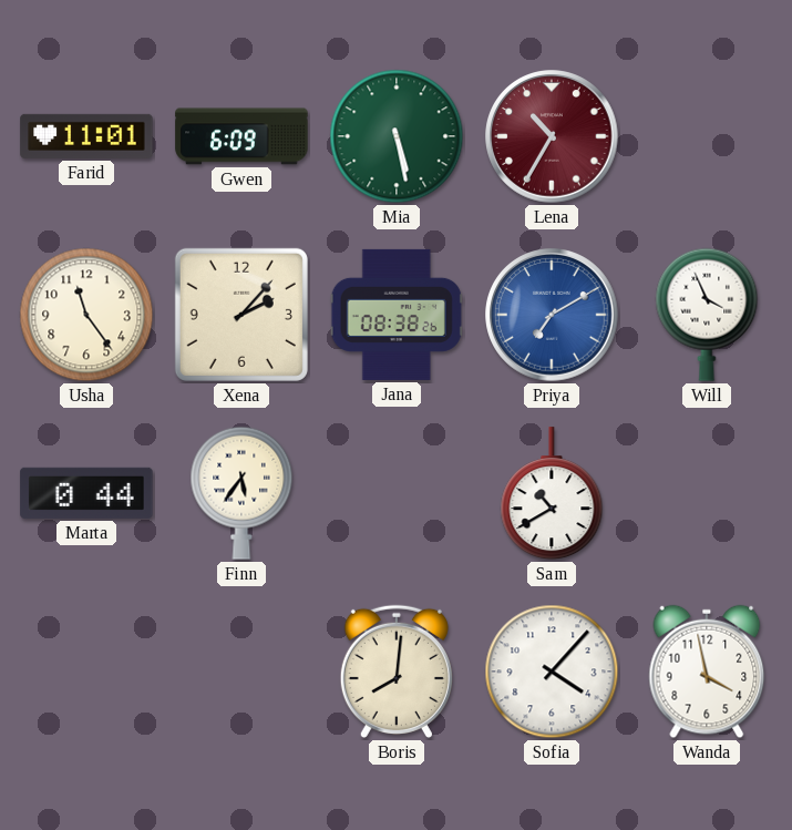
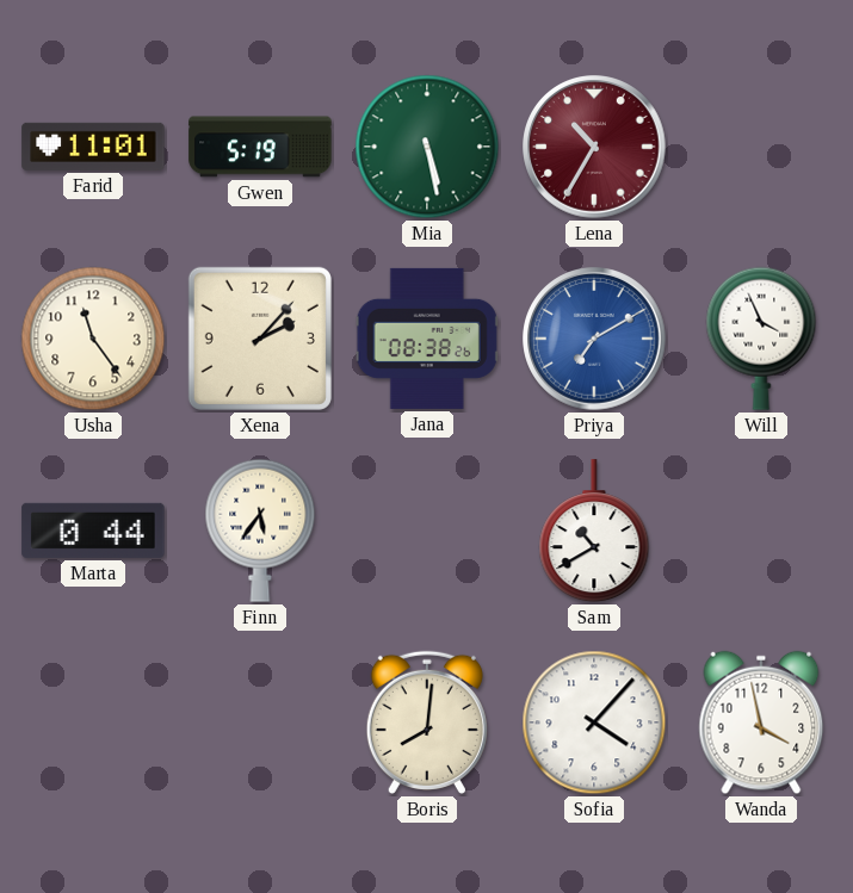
Gwen: 6:09 -> 5:19 (260, 147)
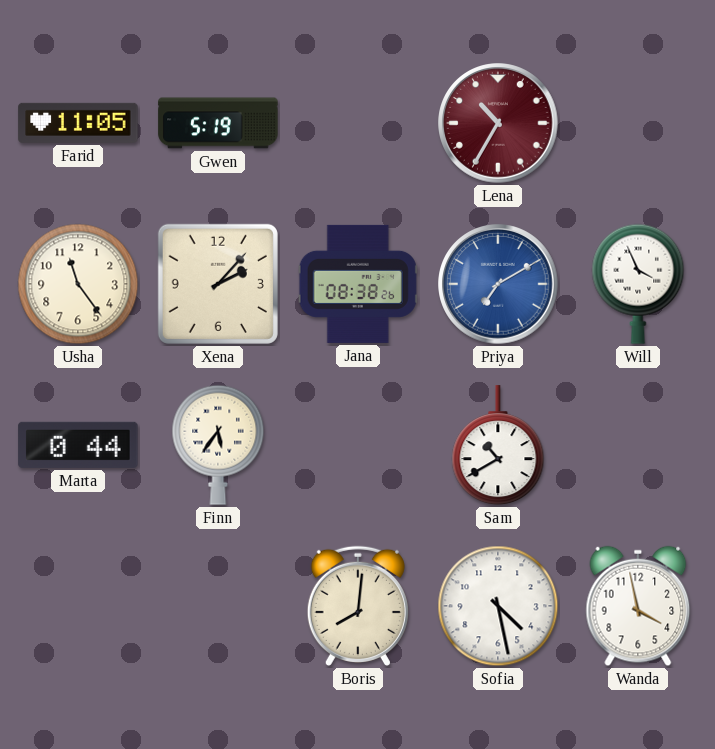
Farid: 11:01 -> 11:05 (78, 123)
Mia: 5:28 -> none (427, 147)
Sofia: 4:07 -> 4:28 (498, 606)
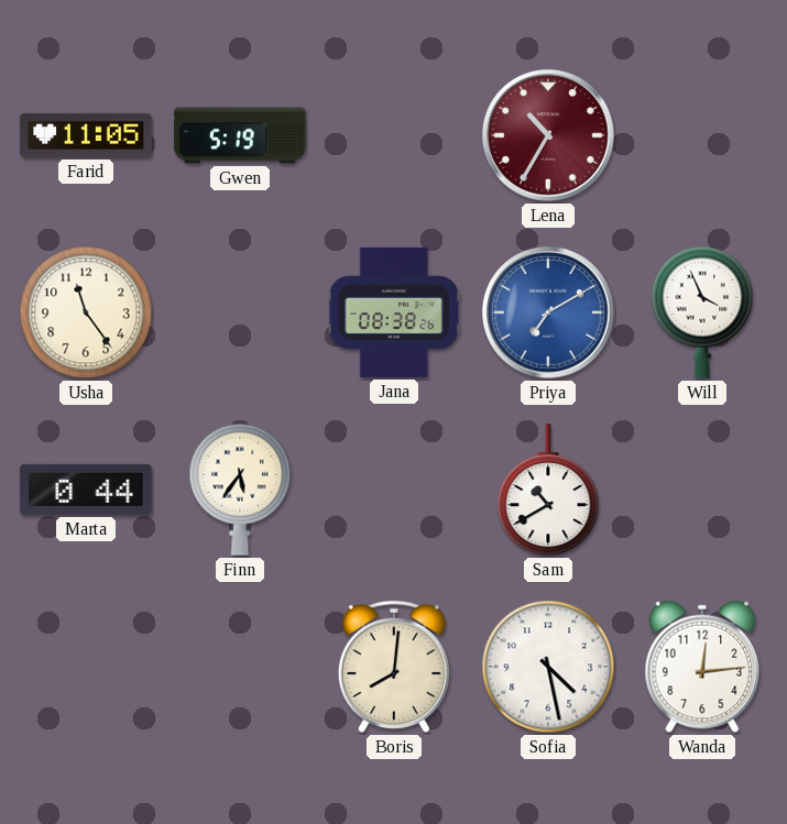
Xena: 2:07 -> none (218, 284)
Wanda: 3:58 -> 12:14 (702, 667)
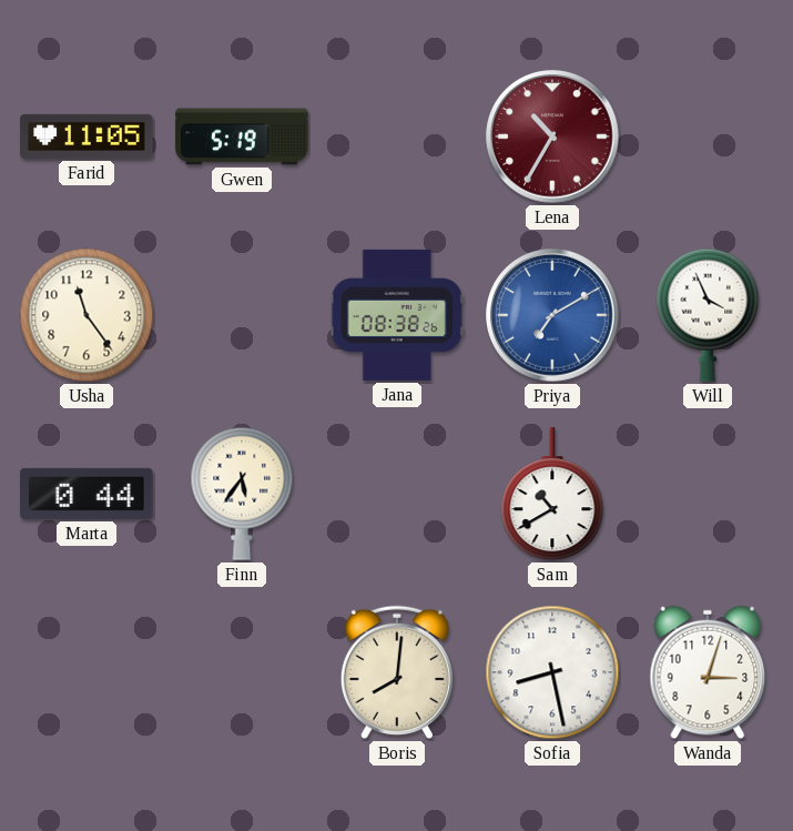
Sofia: 4:28 -> 8:28 (552, 672)
Wanda: 12:14 -> 3:03 (708, 672)
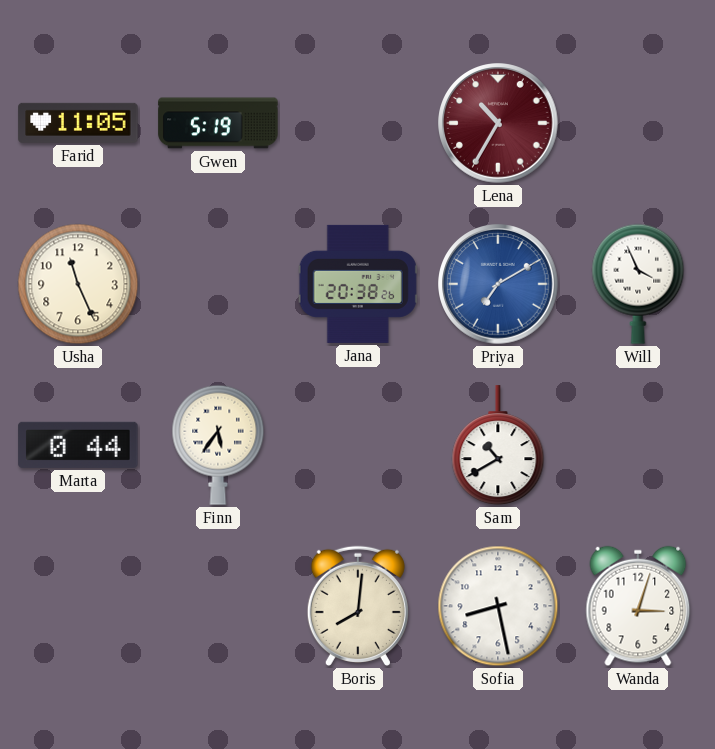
Usha: 11:24 -> 11:26 (78, 284)
Jana: 08:38 -> 20:38 (358, 284)
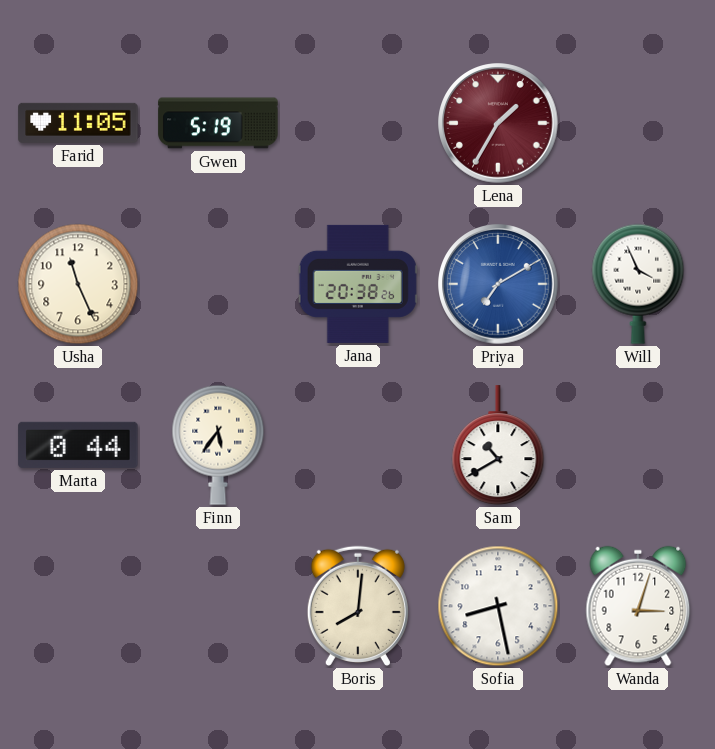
Lena: 10:35 -> 1:35 (498, 123)
